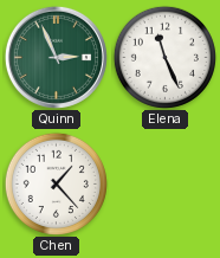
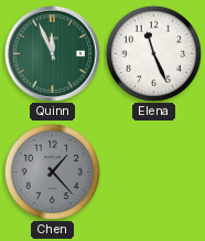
Quinn: 2:56 -> 11:56 (52, 53)
Chen dial: white -> grey (52, 171)
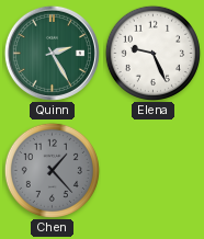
Quinn: 11:56 -> 2:25 (52, 53)
Elena: 11:26 -> 9:26 (152, 53)
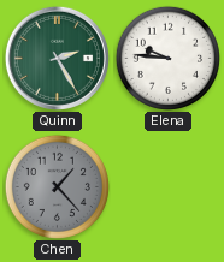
Elena: 9:26 -> 9:46 (167, 58)
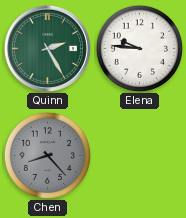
Chen: 1:23 -> 8:23 (47, 155)
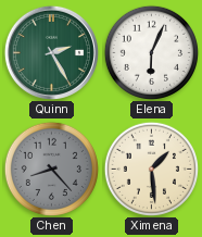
Elena: 9:46 -> 6:04 (151, 52)
Ximena: none -> 1:29 (151, 169)
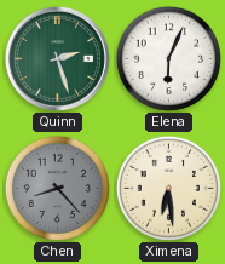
Quinn: 2:25 -> 2:27 (57, 58)
Ximena: 1:29 -> 6:29 (168, 188)
